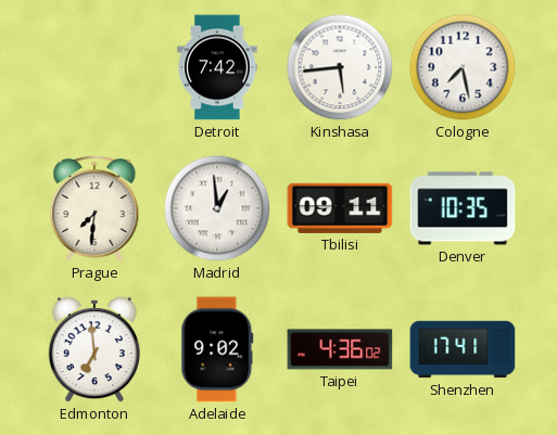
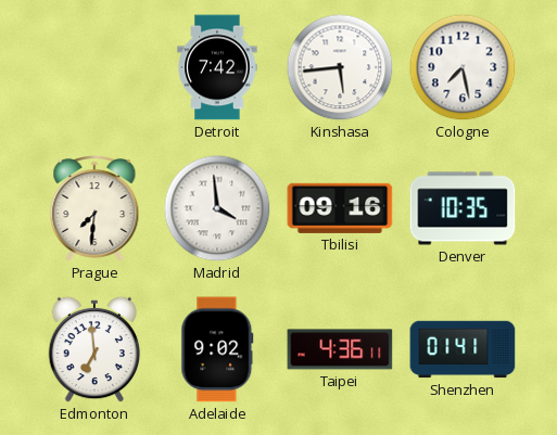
Madrid: 12:59 -> 3:59 (217, 208)
Tbilisi: 09:11 -> 09:16 (340, 208)
Taipei: 4:36:02 -> 4:36:11 (340, 349)
Shenzhen: 17:41 -> 01:41 (463, 349)
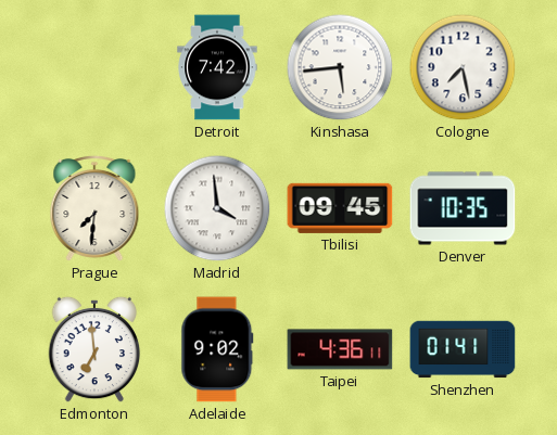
Tbilisi: 09:16 -> 09:45 (340, 208)
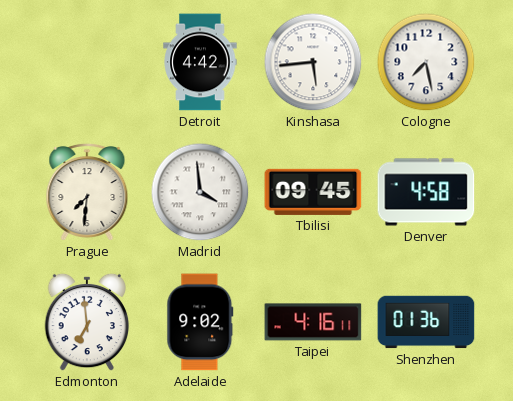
Detroit: 7:42 -> 4:42 (200, 62)
Denver: 10:35 -> 4:58 (426, 192)
Taipei: 4:36 -> 4:16 (313, 322)
Shenzhen: 01:41 -> 01:36 (426, 322)
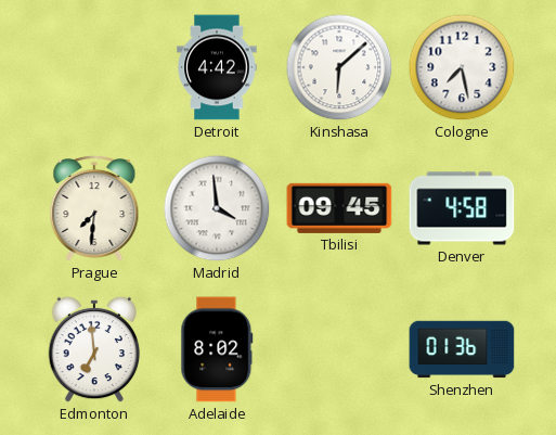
Kinshasa: 5:44 -> 6:08 (339, 67)
Adelaide: 9:02 -> 8:02 (217, 349)
Taipei: 4:16 -> none (313, 322)
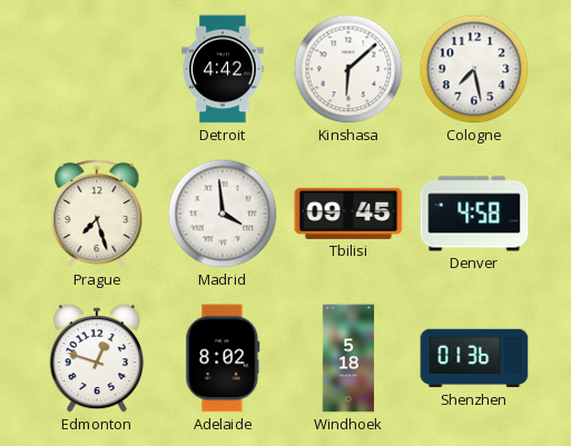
Prague: 7:31 -> 7:27 (97, 214)
Edmonton: 6:59 -> 12:48 (97, 358)
Windhoek: none -> 5:18 (348, 358)
